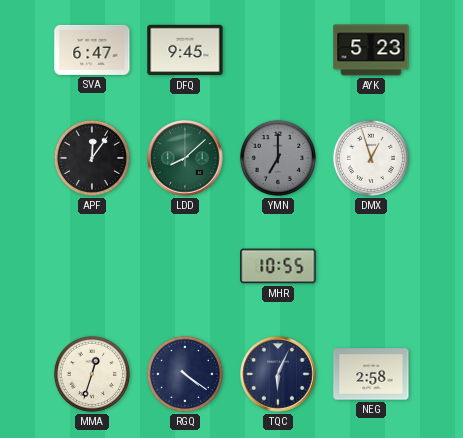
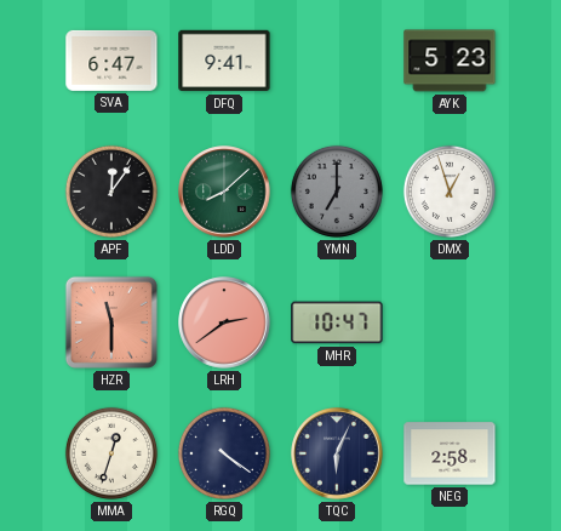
DFQ: 9:45 -> 9:41 (224, 61)
HZR: none -> 11:30 (111, 322)
LRH: none -> 2:39 (224, 322)
MHR: 10:55 -> 10:47 (337, 322)
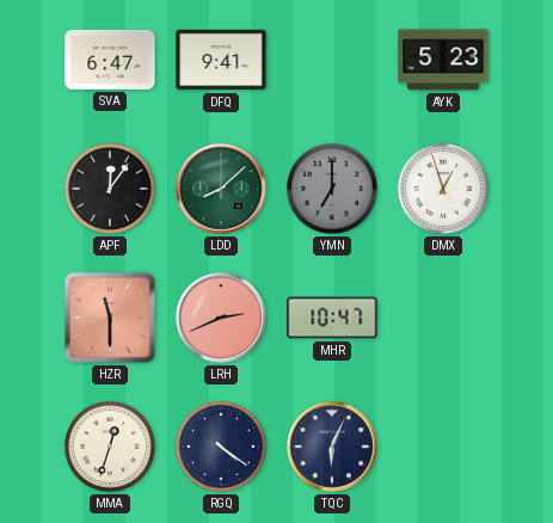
LRH: 2:39 -> 2:41 (221, 318)
NEG: 2:58 -> none (450, 453)
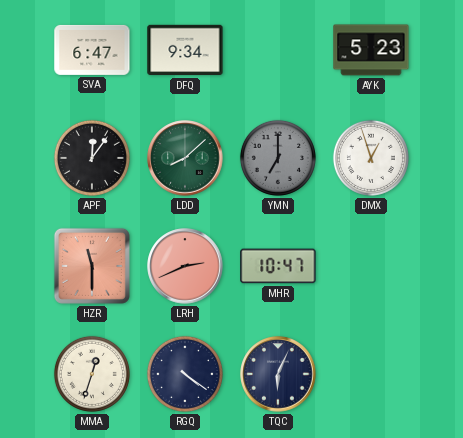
DFQ: 9:41 -> 9:34 (185, 50)
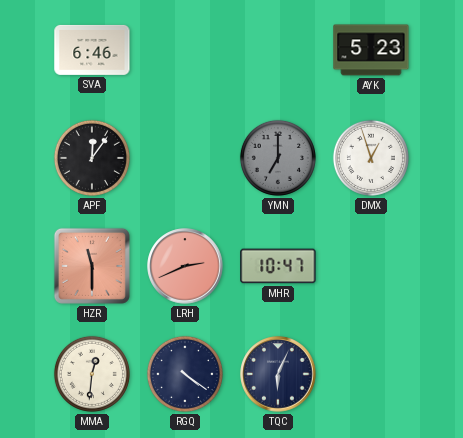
SVA: 6:47 -> 6:46 (92, 50)
DFQ: 9:34 -> none (185, 50)
LDD: 8:08 -> none (185, 158)
MMA: 12:33 -> 12:31 (92, 374)
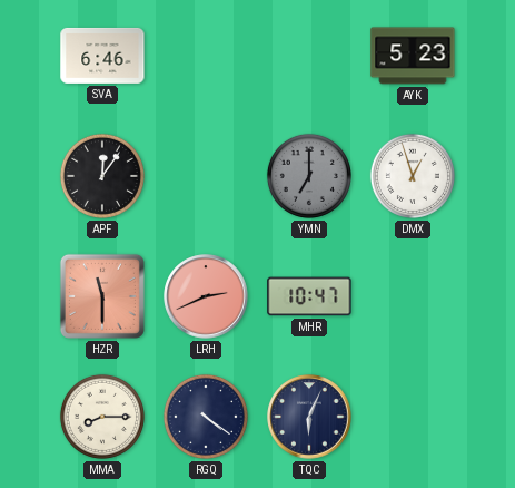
MMA: 12:31 -> 8:15 (102, 417)
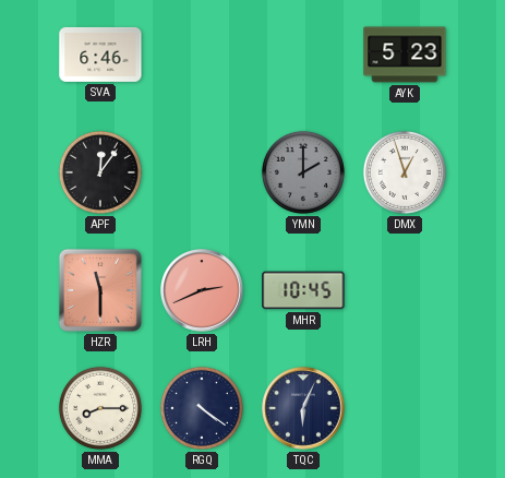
YMN: 7:00 -> 2:00 (303, 172)
MHR: 10:47 -> 10:45 (303, 290)
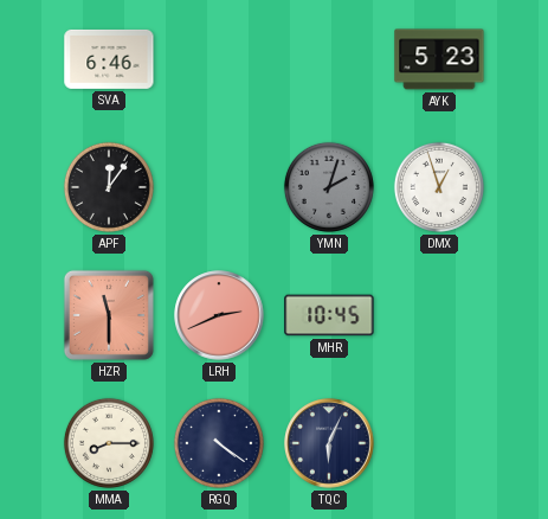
YMN: 2:00 -> 2:03 (329, 187)
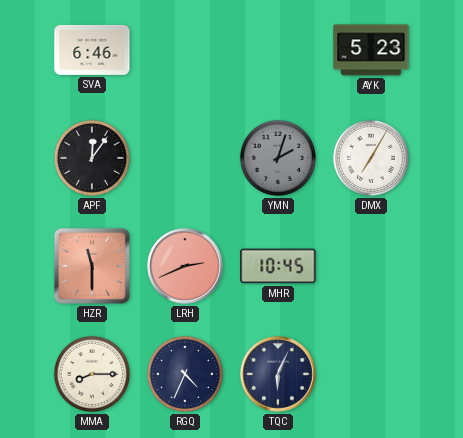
DMX: 12:57 -> 7:05 (371, 158)
RGQ: 4:21 -> 4:34 (185, 374)
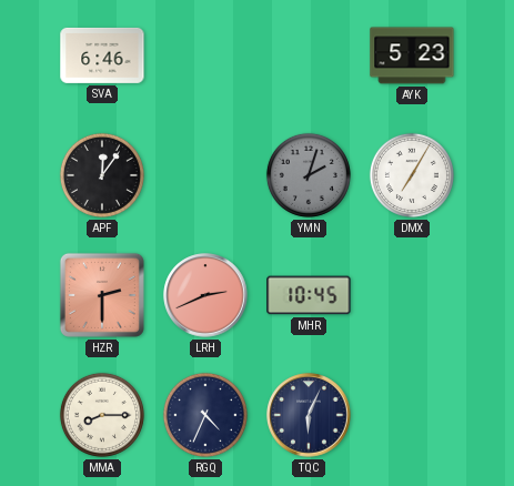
HZR: 11:30 -> 2:30 (102, 295)
